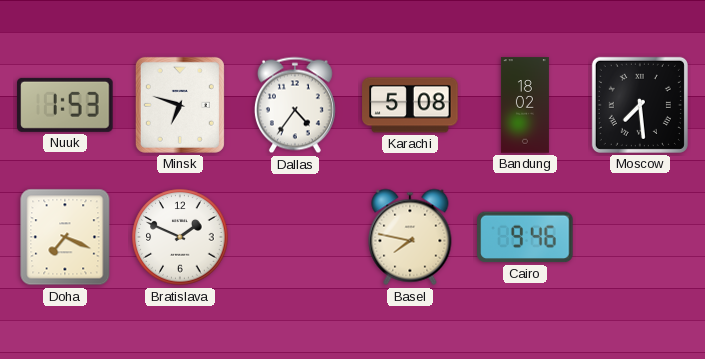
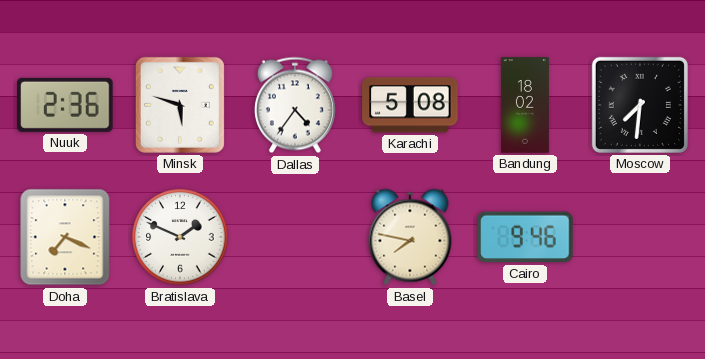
Nuuk: 1:53 -> 2:36 (65, 105)
Minsk: 6:48 -> 5:48 (180, 105)
Moscow: 7:29 -> 7:31 (640, 105)
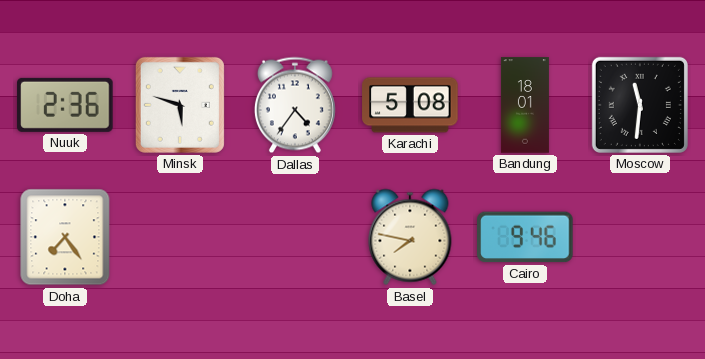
Bandung: 18:02 -> 18:01 (525, 105)
Moscow: 7:31 -> 11:31 (640, 105)
Doha: 7:19 -> 7:24 (65, 237)
Bratislava: 1:49 -> none (180, 237)
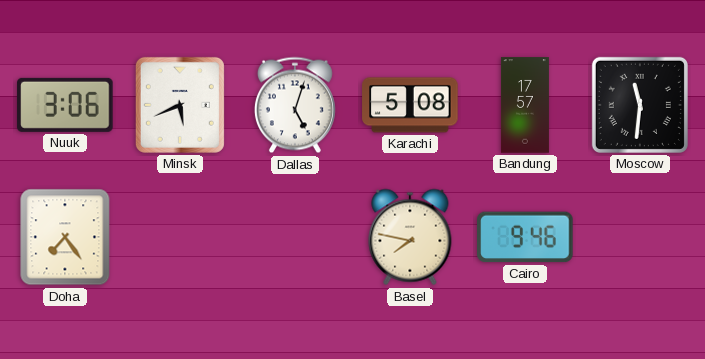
Nuuk: 2:36 -> 3:06 (65, 105)
Minsk: 5:48 -> 5:41 (180, 105)
Dallas: 4:36 -> 5:03 (295, 105)
Bandung: 18:01 -> 17:57 (525, 105)
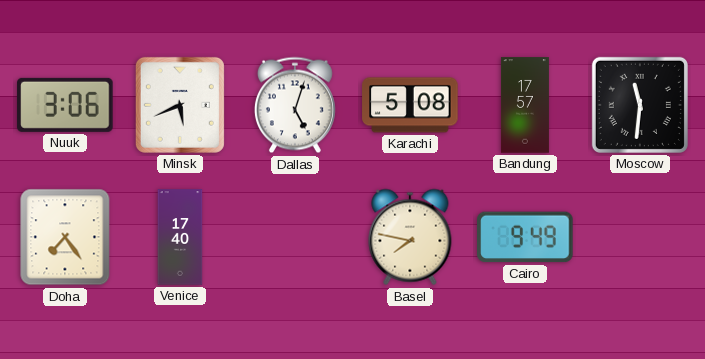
Venice: none -> 17:40 (180, 237)
Cairo: 9:46 -> 9:49 (525, 237)
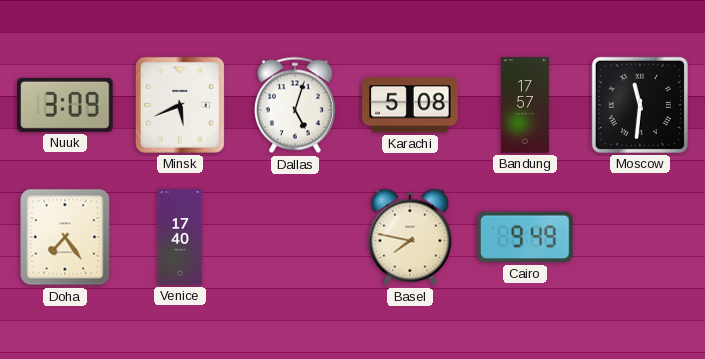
Nuuk: 3:06 -> 3:09 (65, 105)
